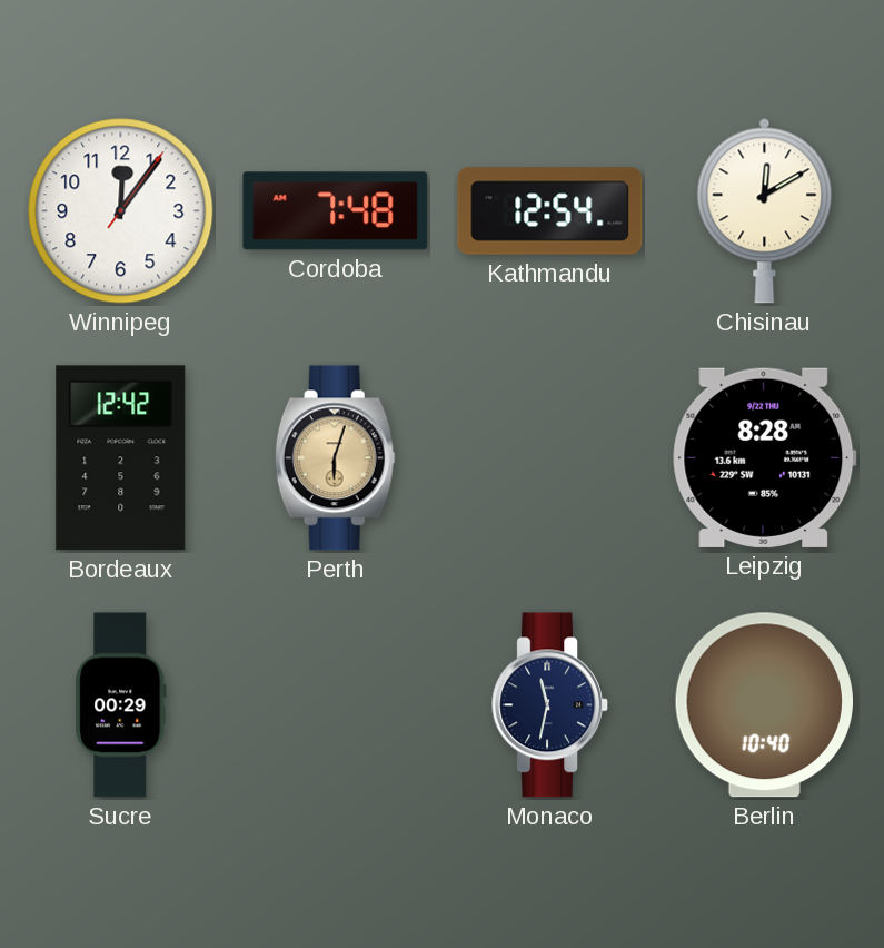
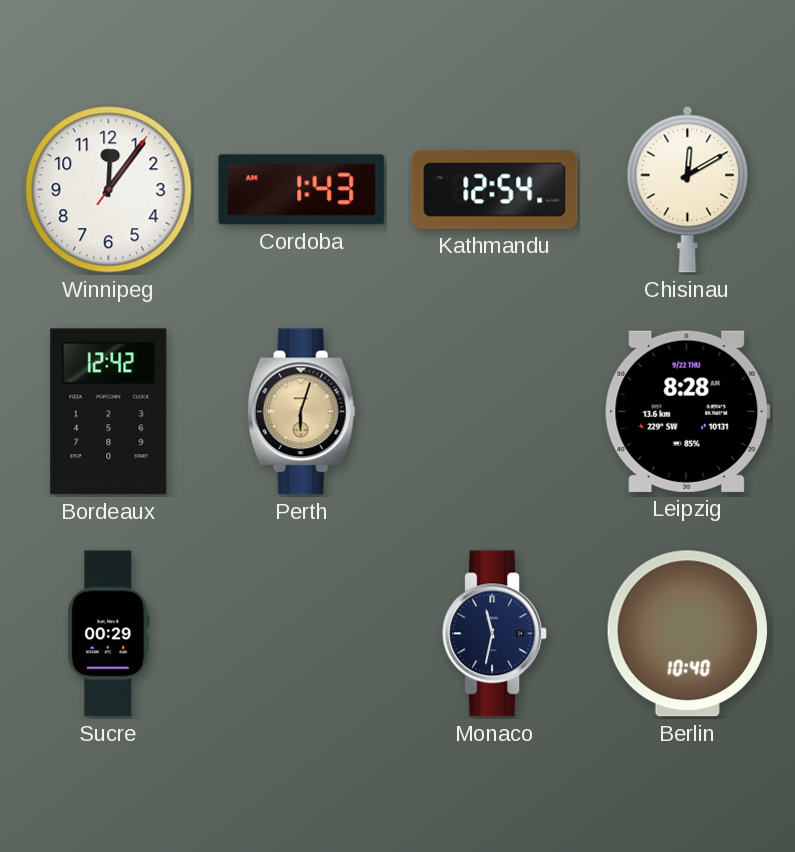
Cordoba: 7:48 -> 1:43 (302, 190)
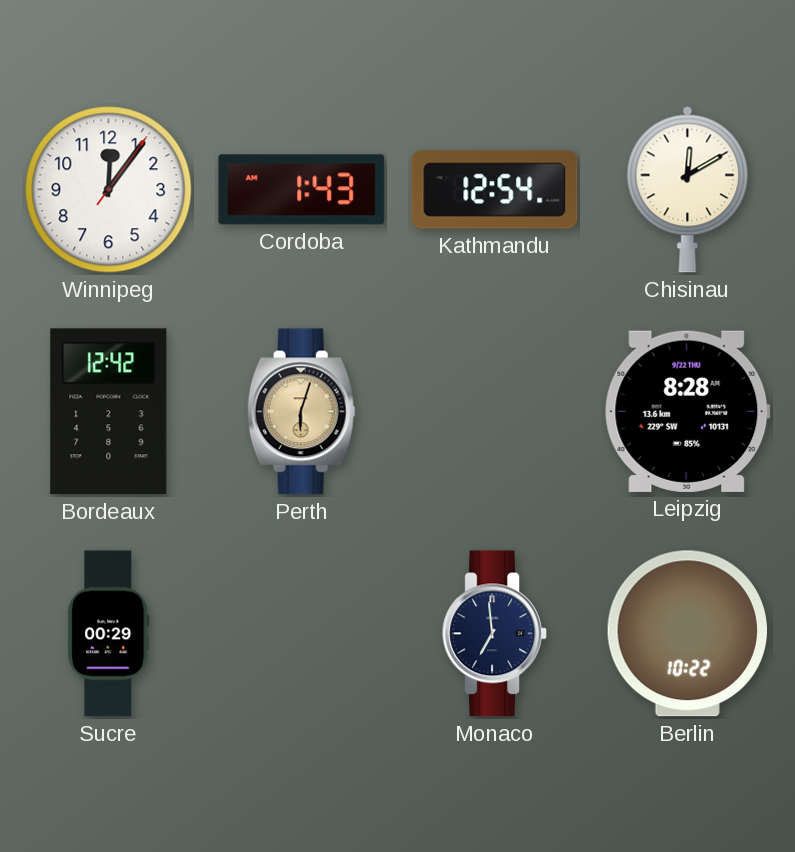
Monaco: 11:32 -> 6:59 (494, 634)
Berlin: 10:40 -> 10:22 (687, 634)
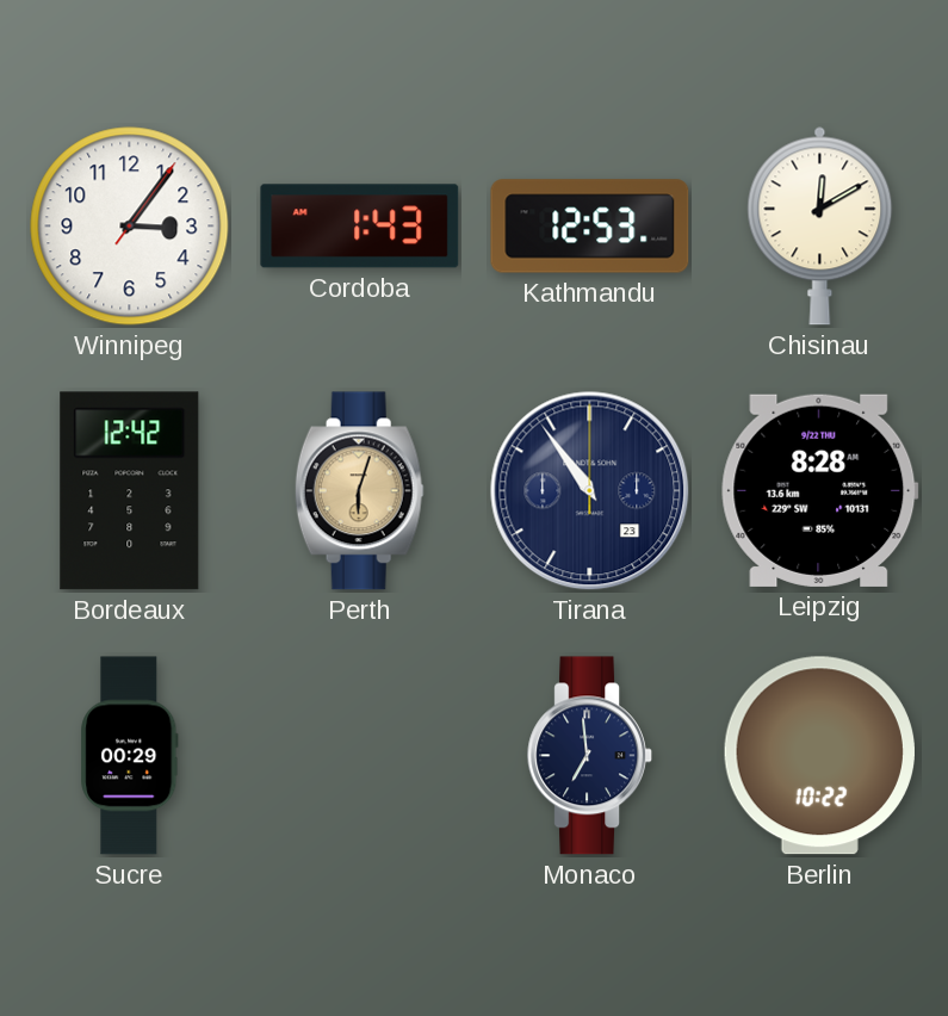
Winnipeg: 12:06 -> 3:06 (130, 227)
Kathmandu: 12:54 -> 12:53 (590, 227)
Tirana: none -> 10:54 (590, 491)
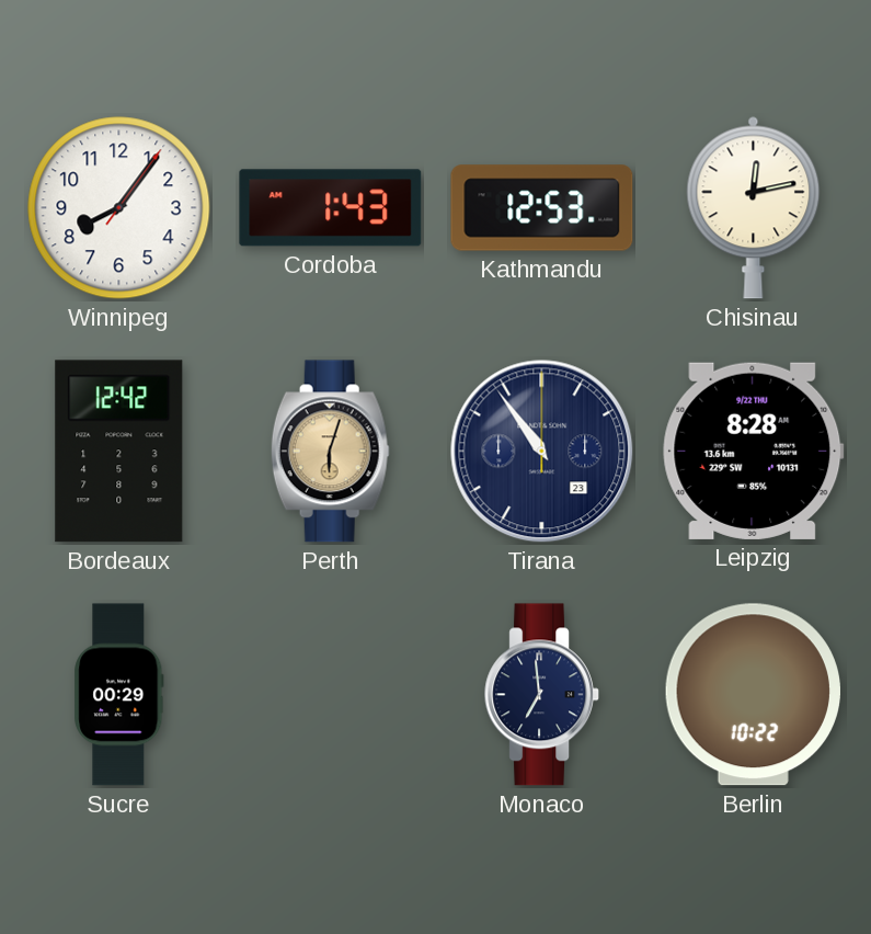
Winnipeg: 3:06 -> 8:06 (119, 208)
Chisinau: 12:10 -> 12:13 (754, 207)
